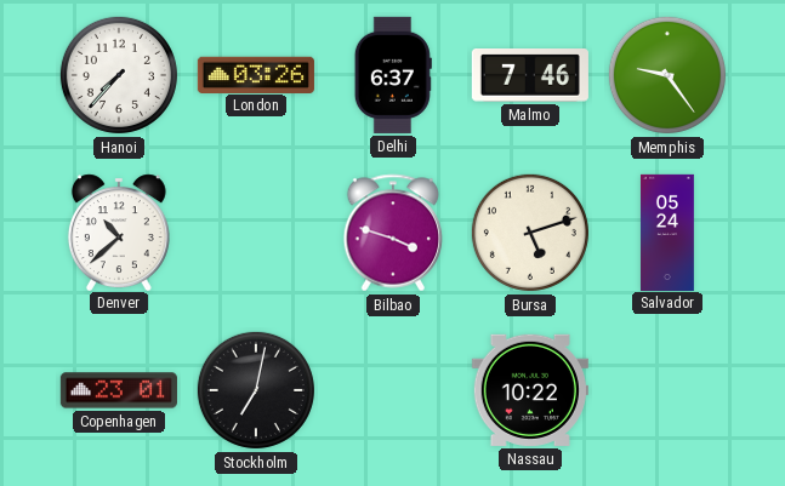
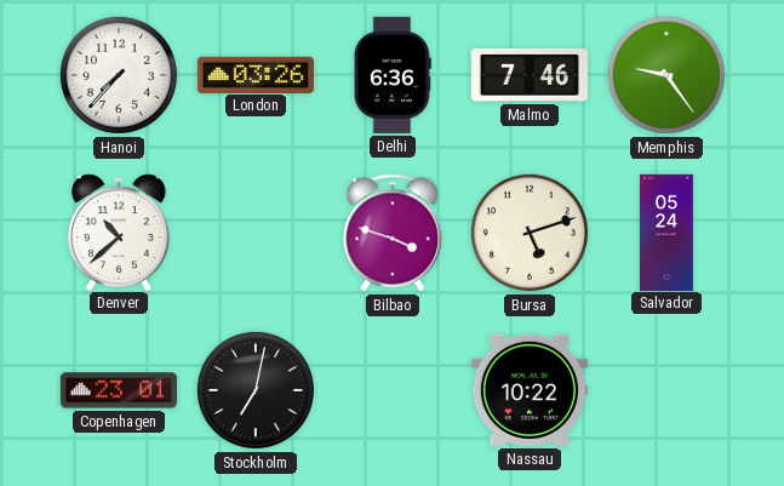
Delhi: 6:37 -> 6:36 (393, 75)
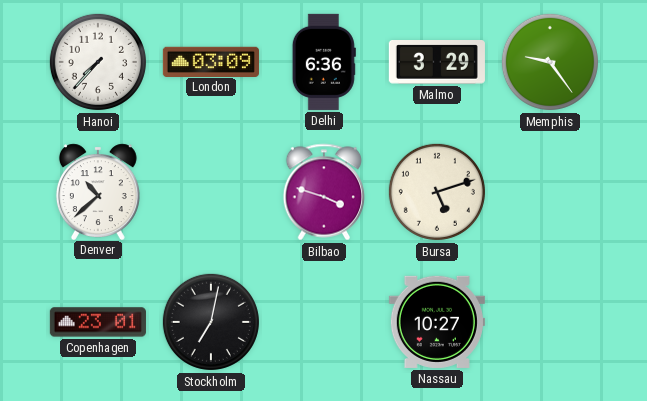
London: 03:26 -> 03:09 (211, 61)
Malmo: 7:46 -> 3:29 (437, 63)
Salvador: 05:24 -> none (666, 231)
Nassau: 10:22 -> 10:27 (437, 322)
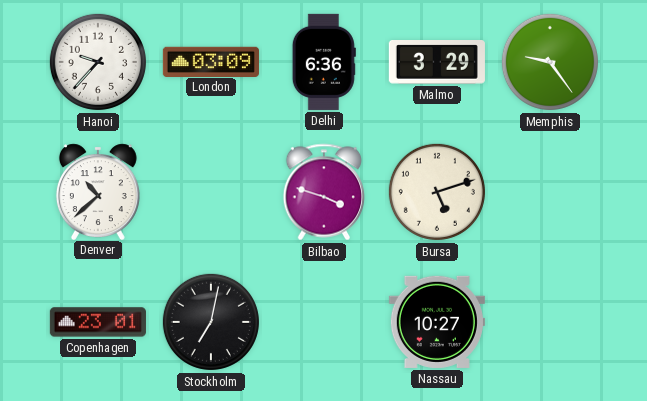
Hanoi: 7:37 -> 9:37 (98, 62)
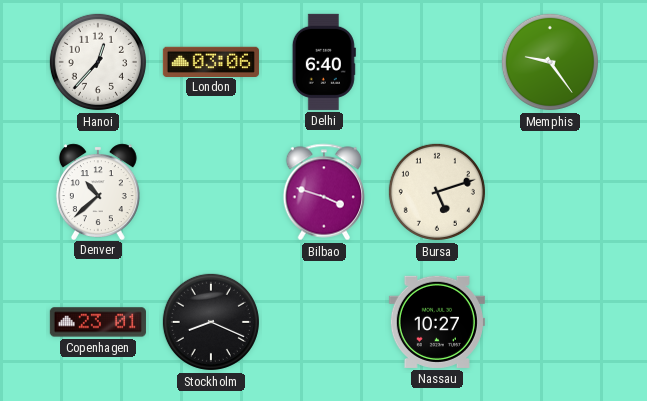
Hanoi: 9:37 -> 12:37 (98, 62)
London: 03:09 -> 03:06 (211, 61)
Delhi: 6:36 -> 6:40 (324, 62)
Malmo: 3:29 -> none (437, 63)
Stockholm: 7:02 -> 8:19 (211, 322)
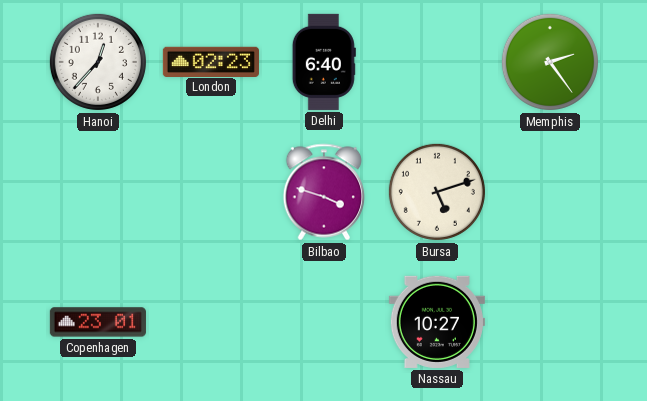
London: 03:06 -> 02:23 (211, 61)
Memphis: 9:24 -> 2:24 (550, 62)
Denver: 10:38 -> none (98, 191)
Stockholm: 8:19 -> none (211, 322)
